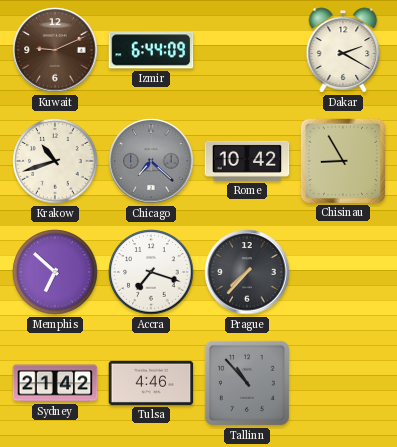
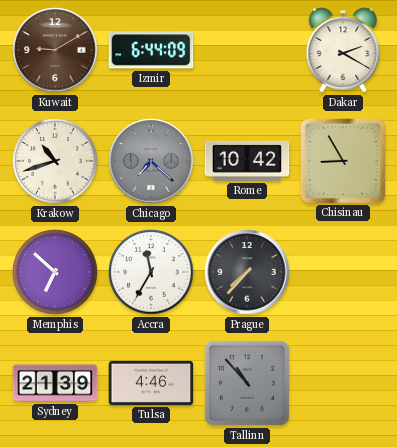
Kuwait: 9:11 -> 9:10 (55, 50)
Accra: 7:18 -> 11:35 (151, 272)
Sydney: 21:42 -> 21:39 (55, 383)
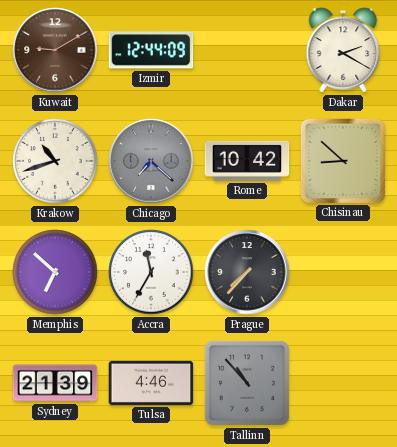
Izmir: 6:44 -> 12:44 (151, 50)
Chisinau: 8:55 -> 8:52 (342, 160)
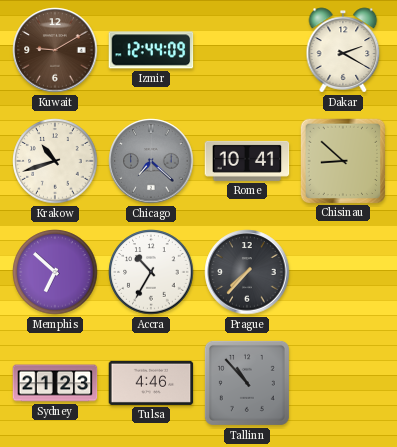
Rome: 10:42 -> 10:41 (247, 161)
Accra: 11:35 -> 10:35 (151, 272)
Sydney: 21:39 -> 21:23 (55, 383)
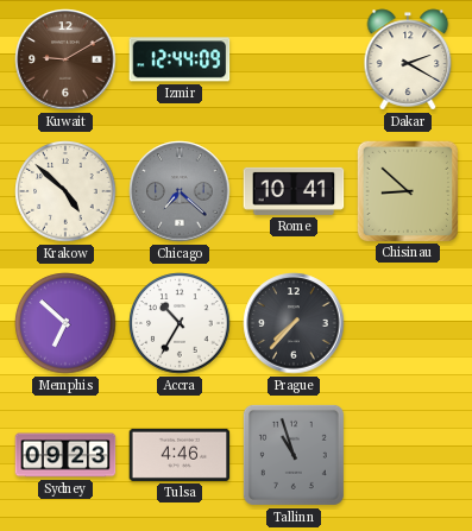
Krakow: 10:42 -> 4:52 (65, 191)
Sydney: 21:23 -> 09:23 (65, 455)
Tallinn: 10:53 -> 10:57 (294, 455)
